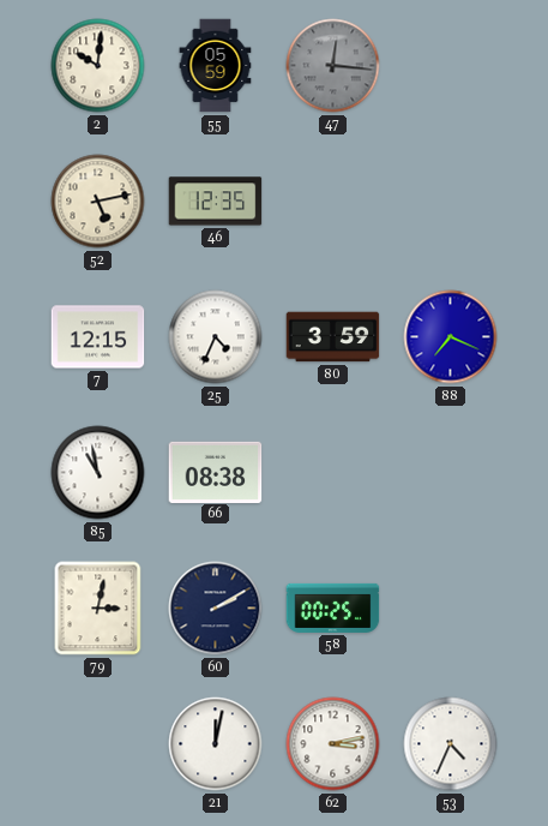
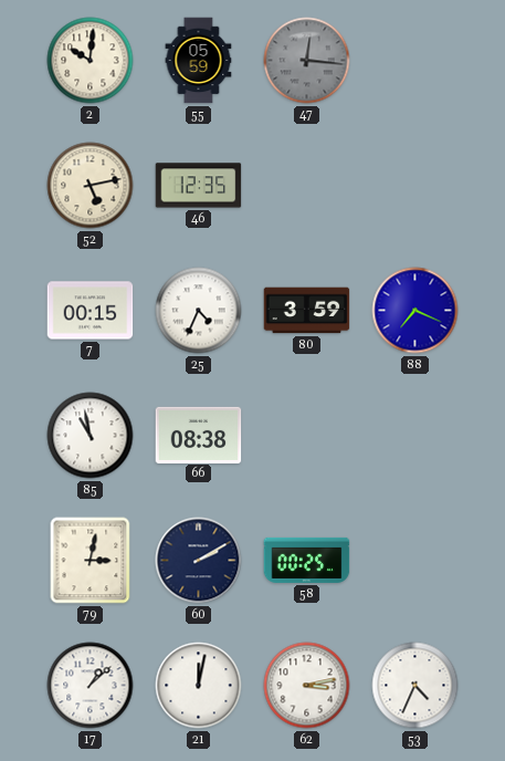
7: 12:15 -> 00:15 (91, 311)
17: none -> 1:08 (91, 686)
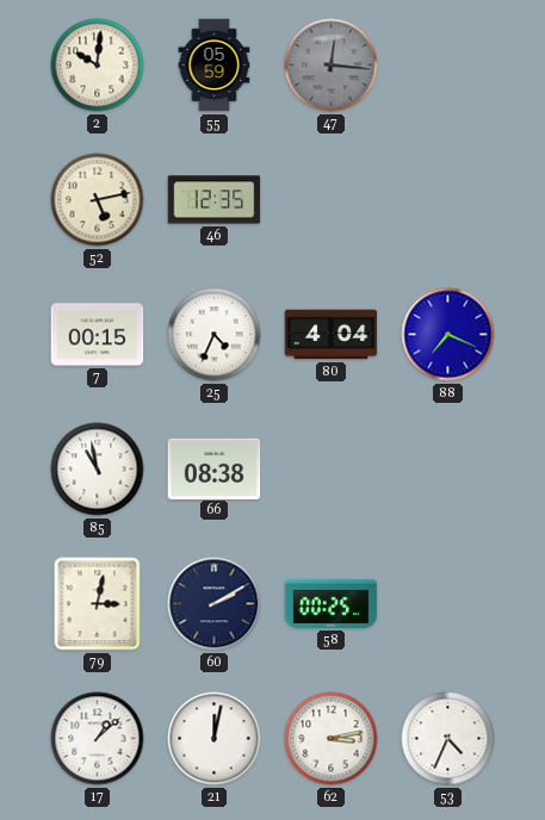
80: 3:59 -> 4:04 (332, 335)
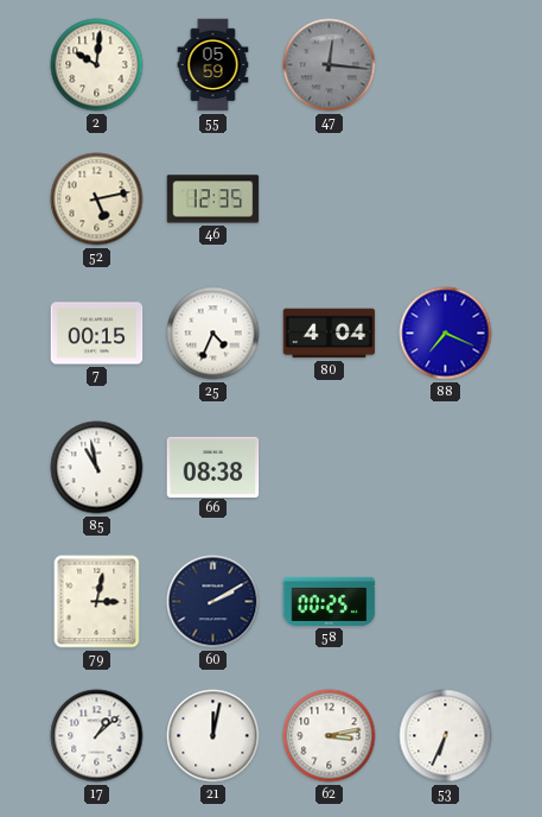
53: 4:34 -> 6:34 (446, 736)
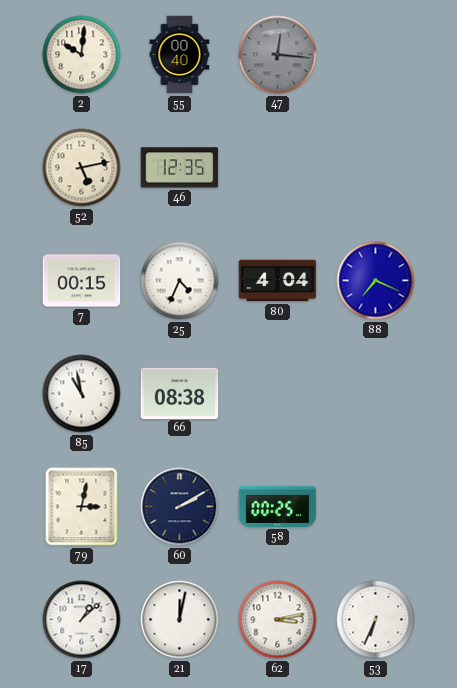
55: 05:59 -> 00:40 (180, 55)
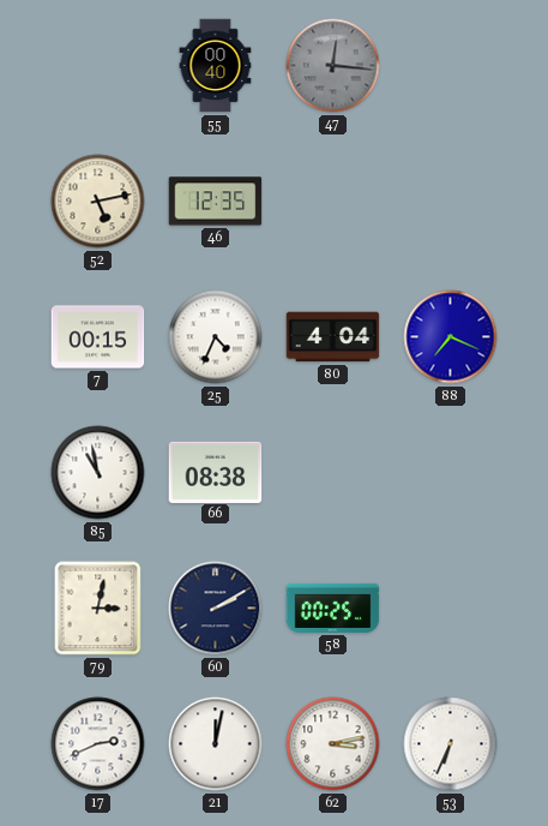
2: 10:01 -> none (82, 55)
17: 1:08 -> 2:41 (98, 744)
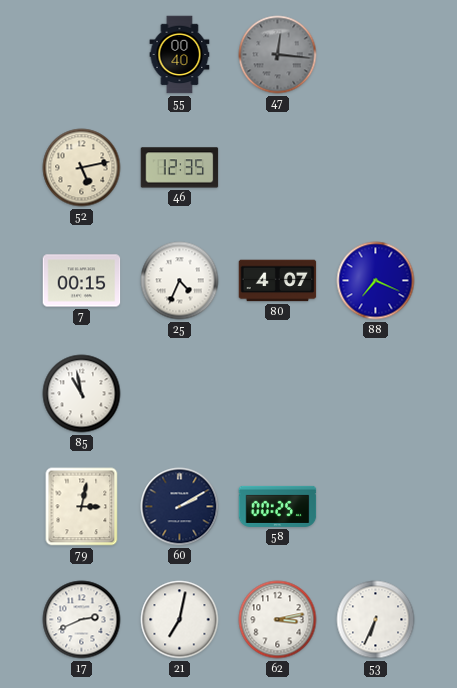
80: 4:04 -> 4:07 (278, 281)
66: 08:38 -> none (216, 472)
21: 12:02 -> 7:02 (180, 620)
